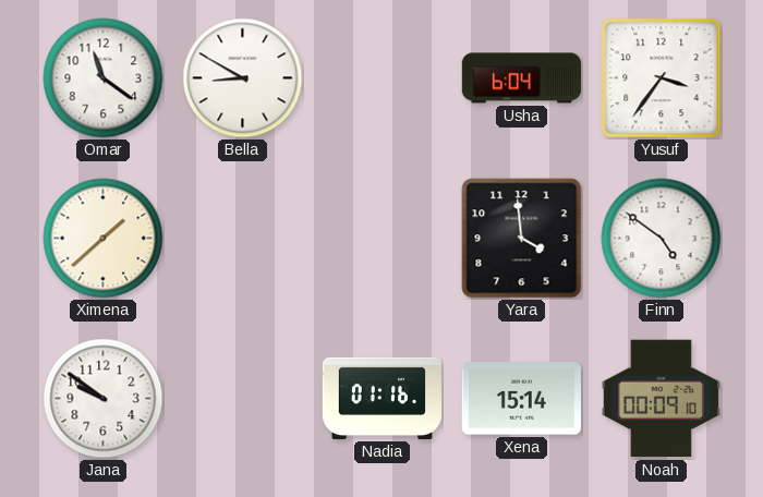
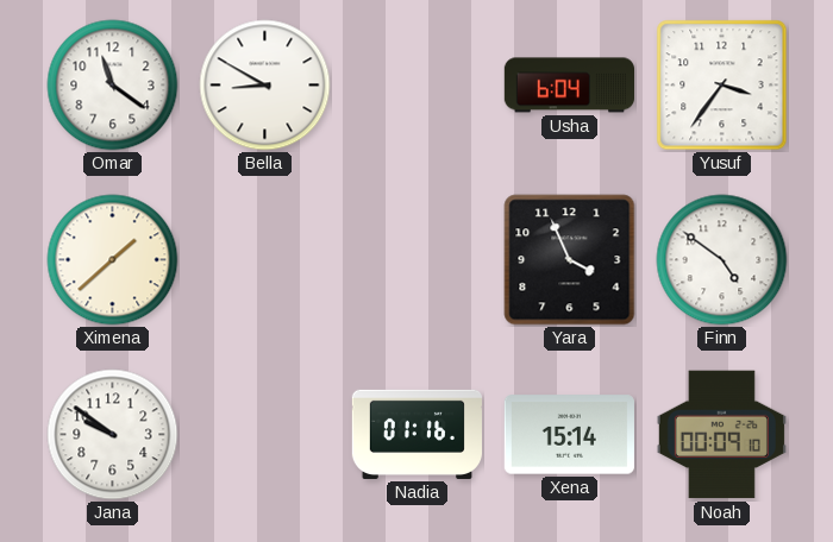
Yara: 3:59 -> 3:56 (570, 260)
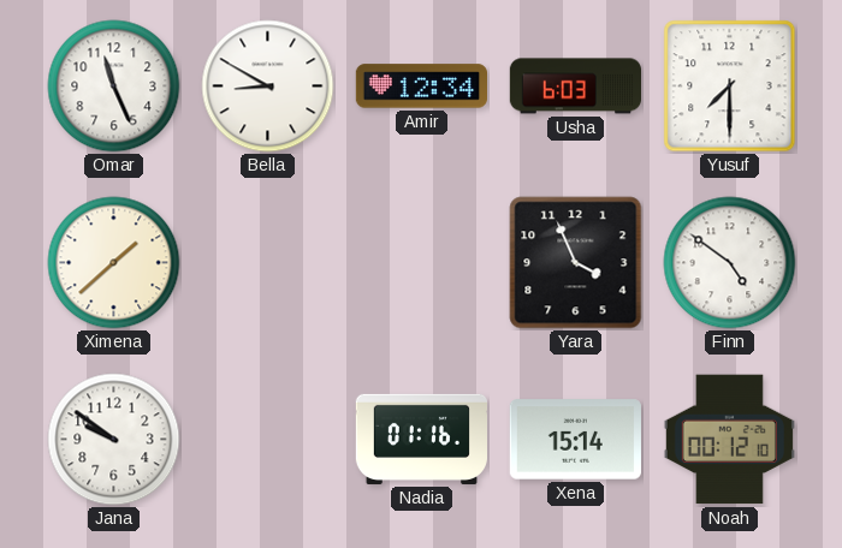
Omar: 11:21 -> 11:26 (114, 87)
Amir: none -> 12:34 (421, 87)
Usha: 6:04 -> 6:03 (575, 87)
Yusuf: 3:36 -> 7:30 (730, 87)
Noah: 00:09 -> 00:12 (729, 440)
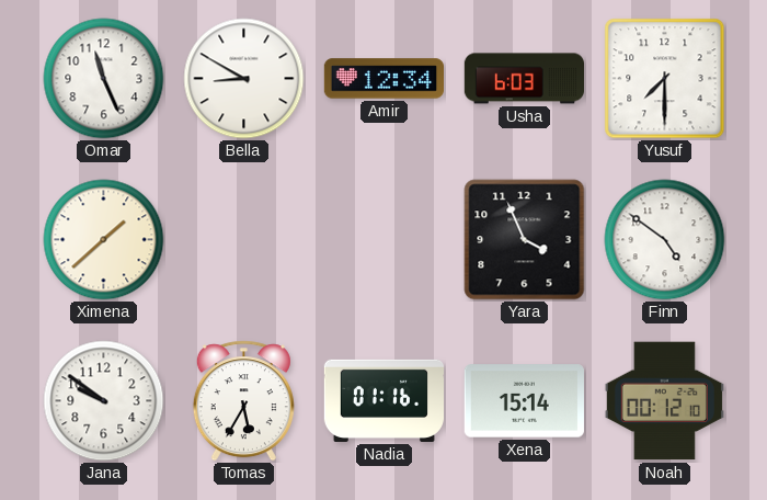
Tomas: none -> 5:35 (243, 401)
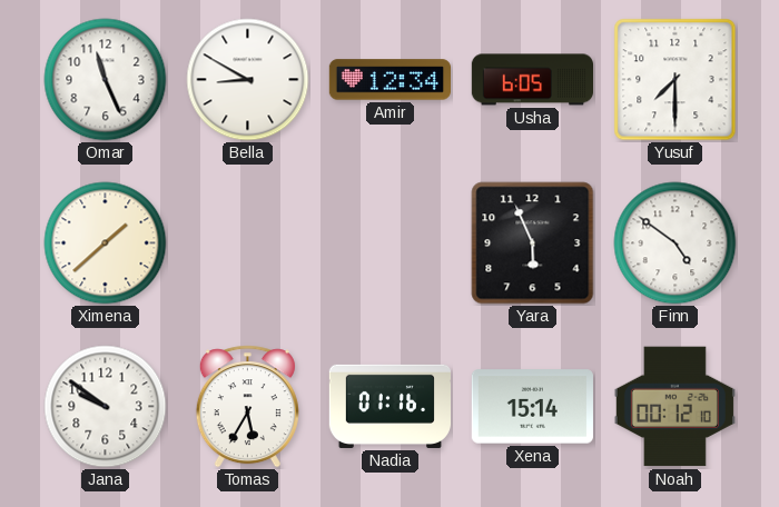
Usha: 6:03 -> 6:05 (532, 80)
Yara: 3:56 -> 5:56 (533, 243)
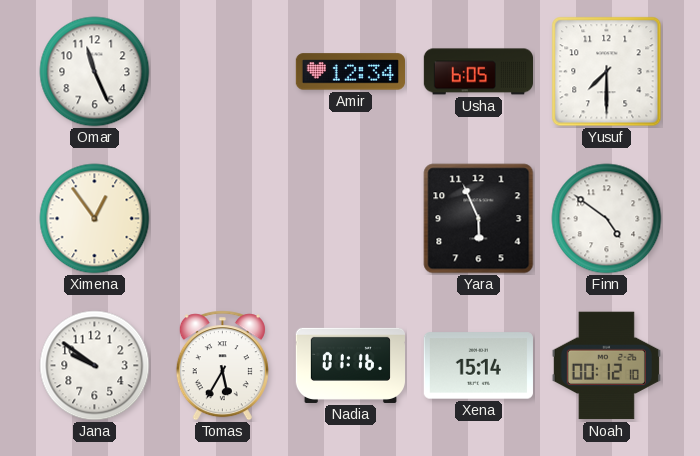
Bella: 8:50 -> none (248, 80)
Ximena: 1:38 -> 12:54 (95, 219)
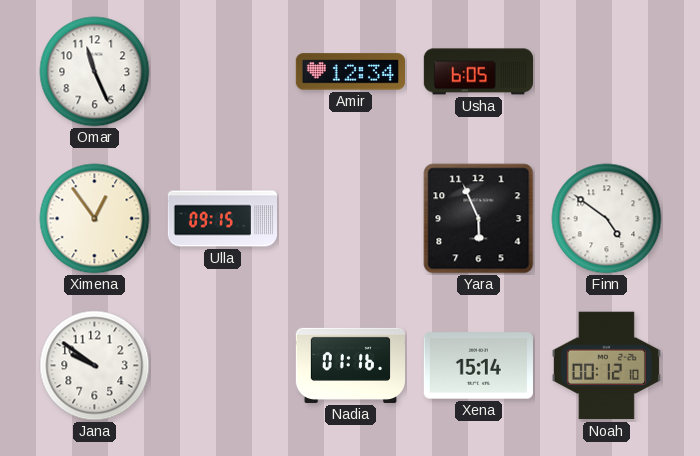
Yusuf: 7:30 -> none (607, 72)
Ulla: none -> 09:15 (222, 219)
Tomas: 5:35 -> none (222, 366)
